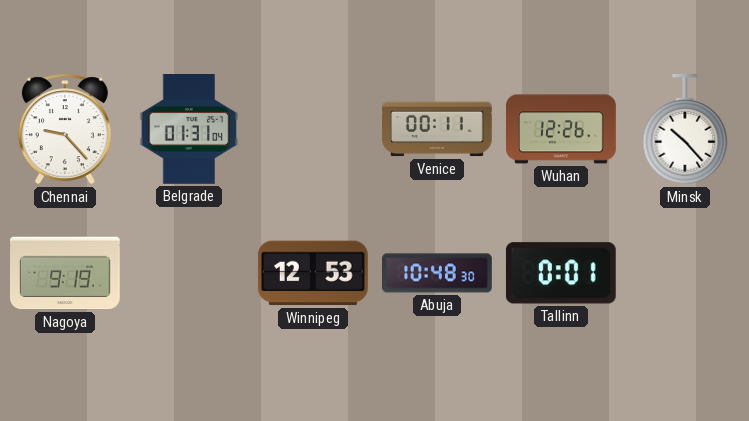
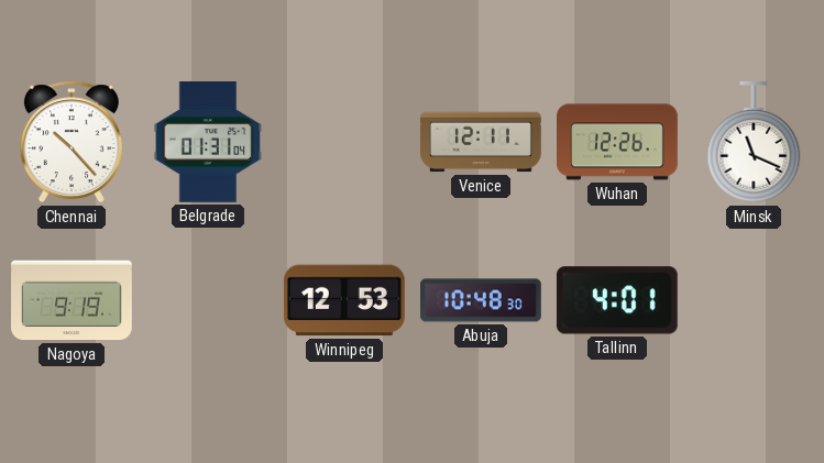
Chennai: 9:23 -> 10:23 (72, 142)
Venice: 00:11 -> 12:11 (482, 142)
Minsk: 10:23 -> 11:19 (754, 143)
Tallinn: 0:01 -> 4:01 (617, 300)
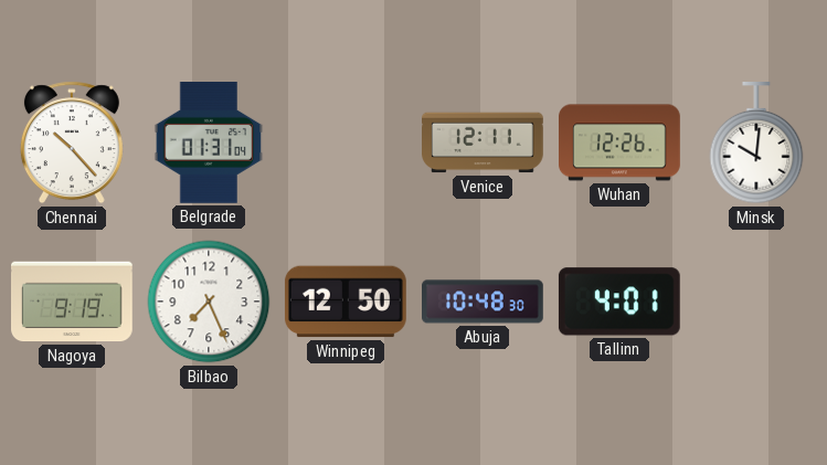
Minsk: 11:19 -> 10:01 (756, 144)
Bilbao: none -> 7:26 (209, 302)
Winnipeg: 12:53 -> 12:50 (346, 302)
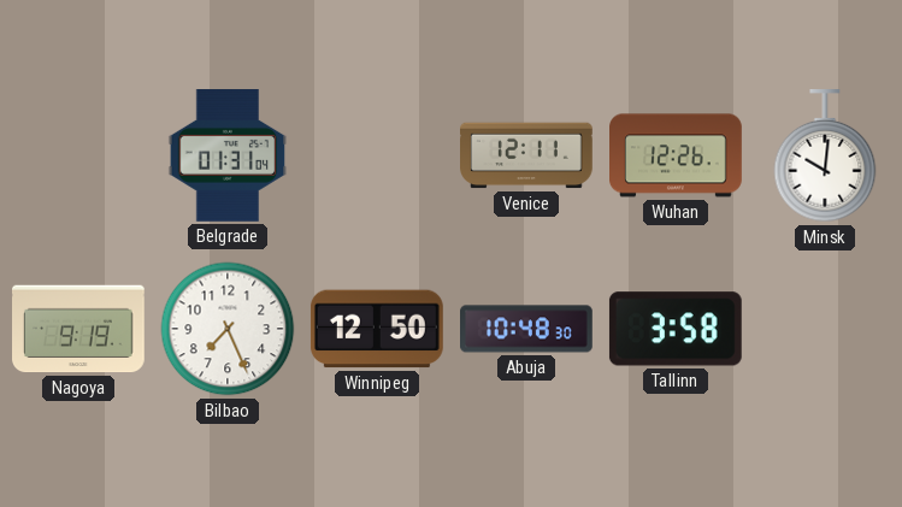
Chennai: 10:23 -> none (72, 142)
Tallinn: 4:01 -> 3:58 (676, 329)
